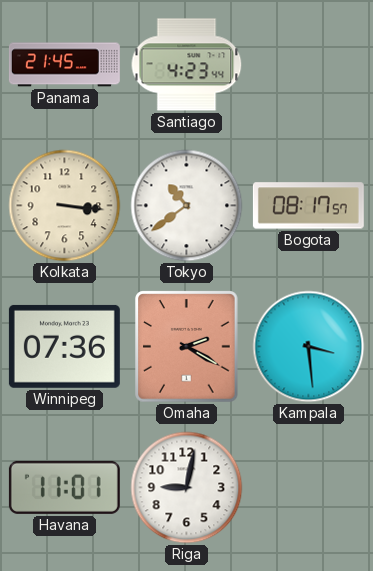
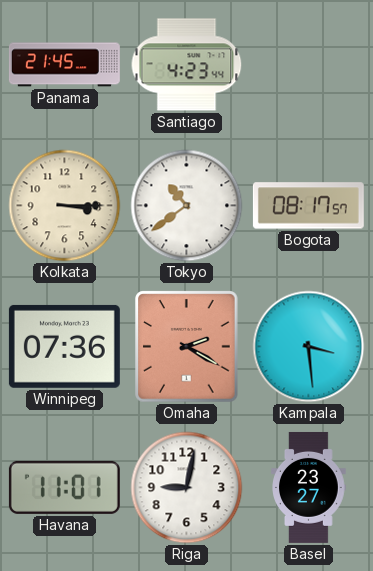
Kolkata: 3:16 -> 3:15 (65, 206)
Basel: none -> 23:27 (309, 487)
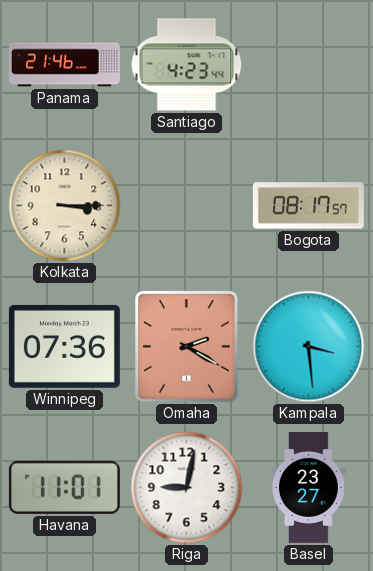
Panama: 21:45 -> 21:46 (64, 65)
Tokyo: 10:39 -> none (187, 206)
